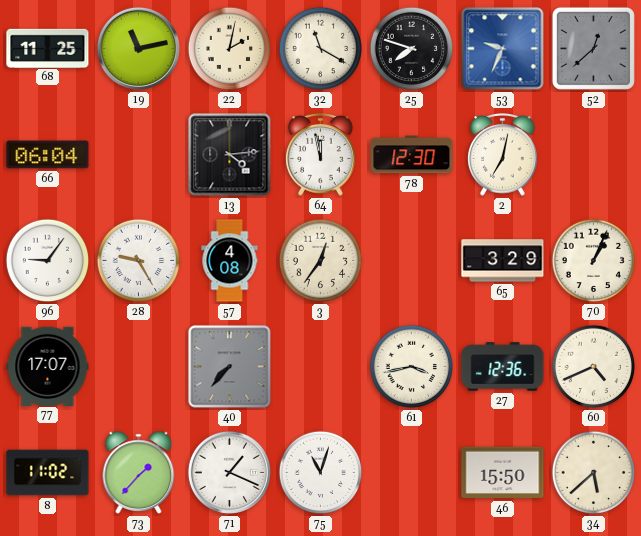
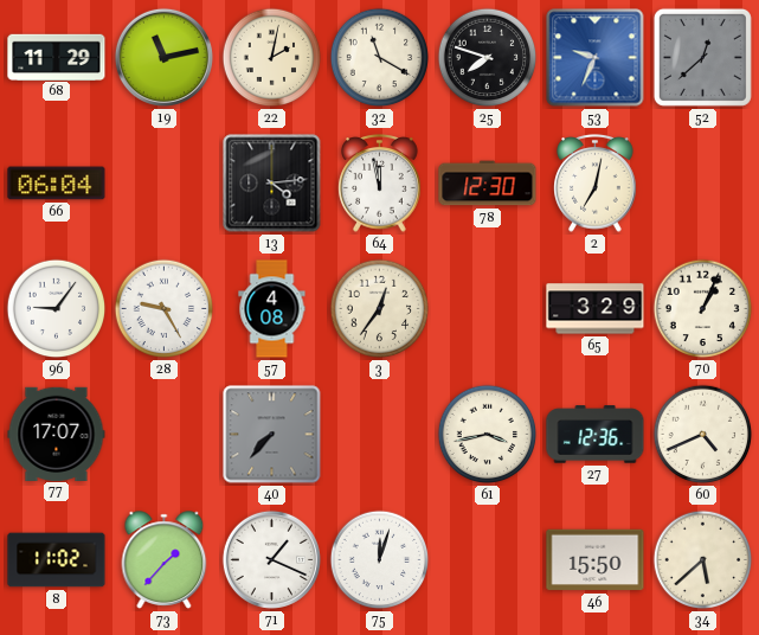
68: 11:25 -> 11:29 (57, 57)
75: 11:03 -> 12:03 (380, 560)
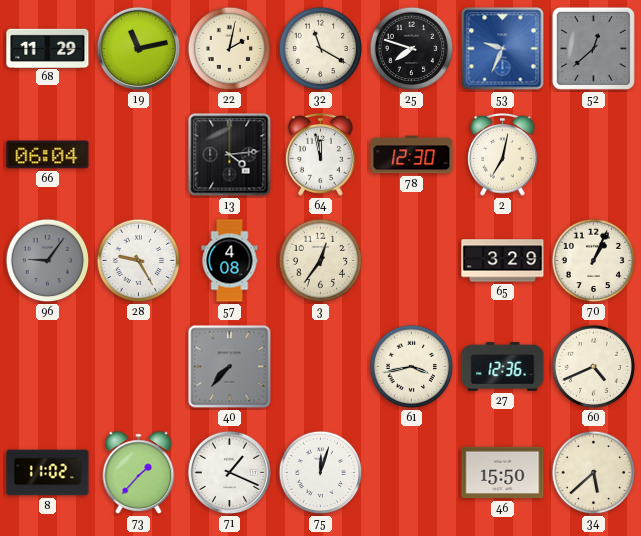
96 dial: white -> grey (48, 261)
77: 17:07 -> none (57, 434)
